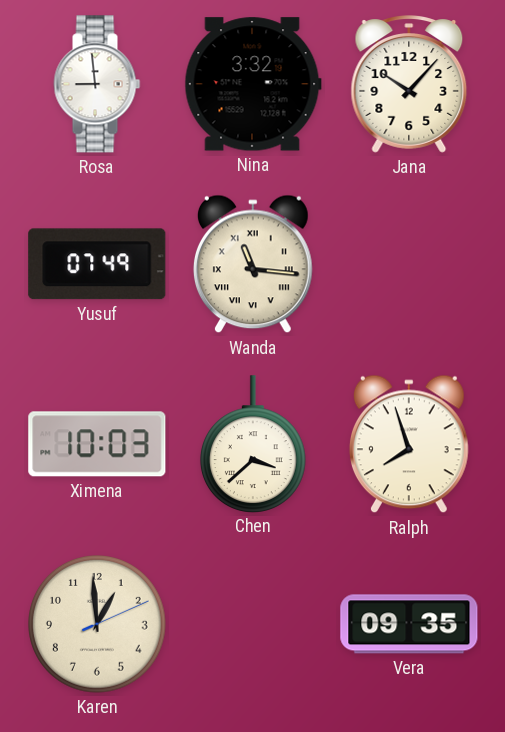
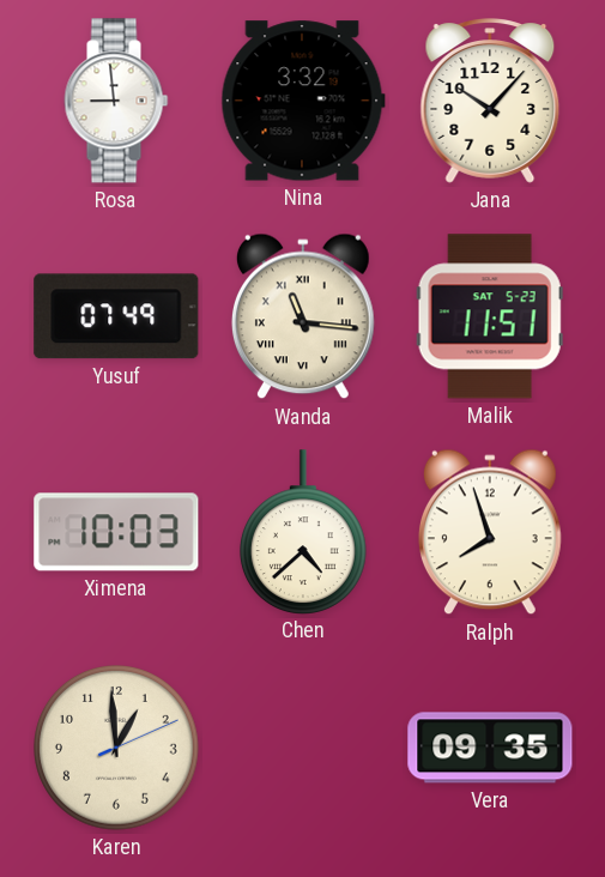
Malik: none -> 11:51 (490, 316)
Chen: 3:38 -> 4:38 (303, 532)
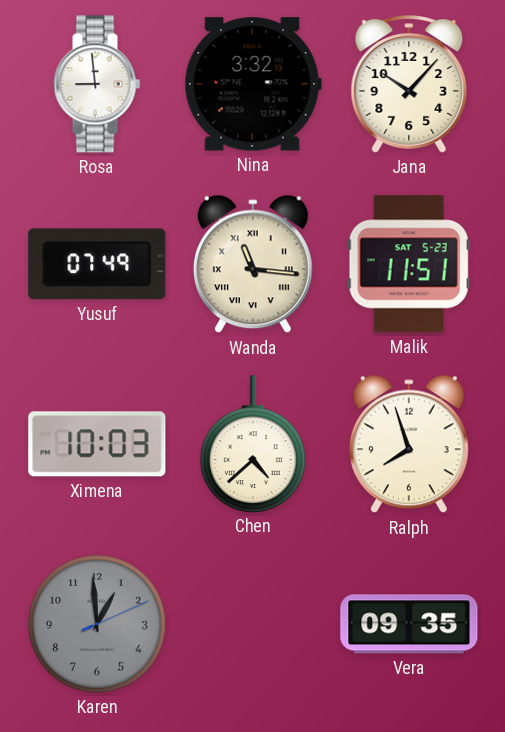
Karen dial: cream -> grey (98, 625)
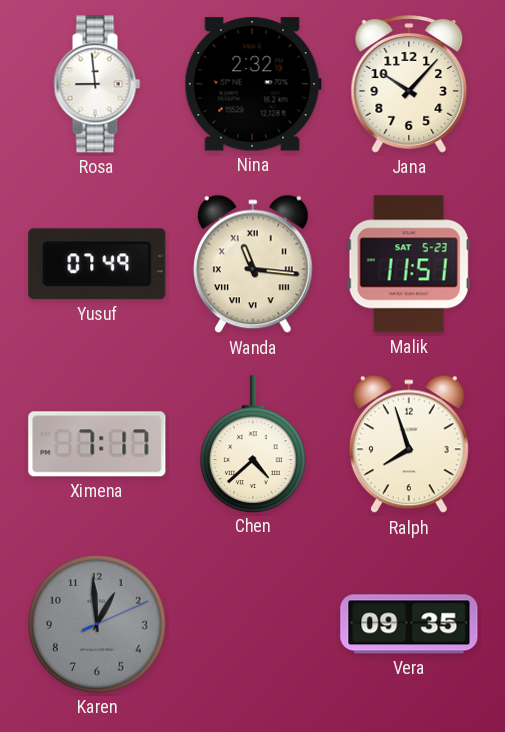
Nina: 3:32 -> 2:32 (253, 84)
Ximena: 10:03 -> 7:17 (97, 444)
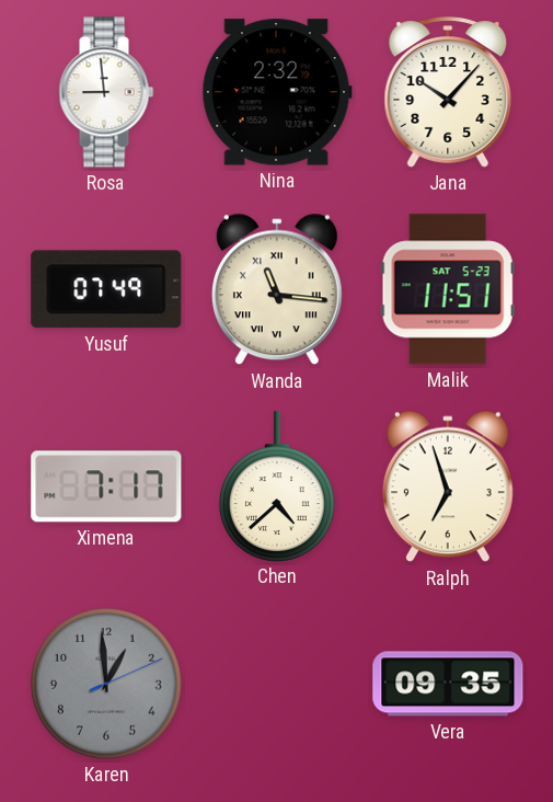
Ralph: 7:57 -> 6:57 (448, 486)
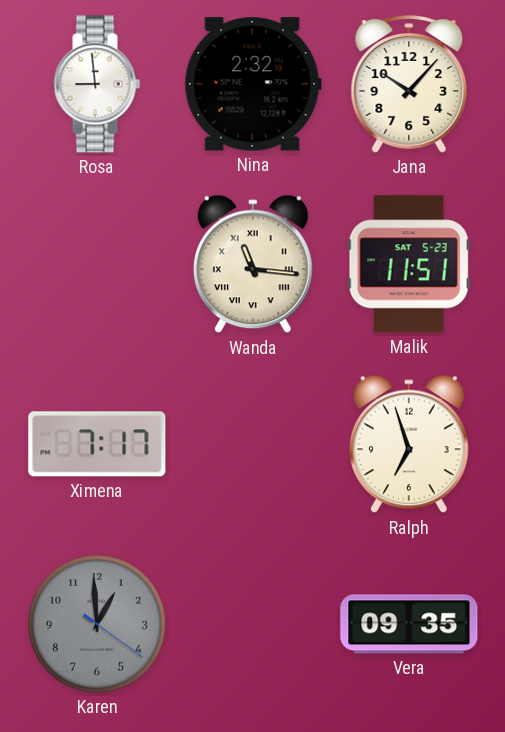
Yusuf: 07:49 -> none (106, 289)
Chen: 4:38 -> none (277, 486)
Karen: 12:59:11 -> 12:59:21 (98, 625)
